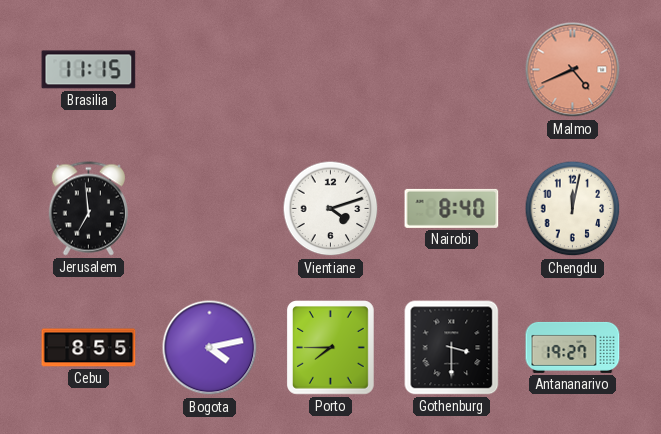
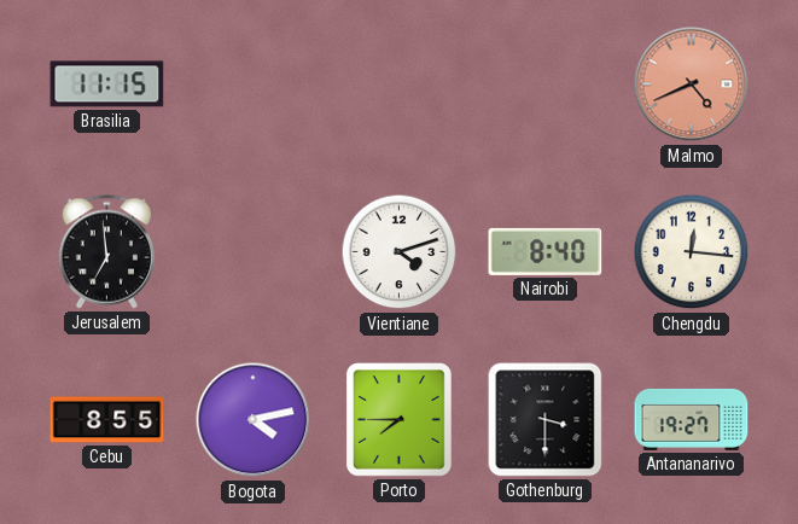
Chengdu: 12:02 -> 12:16 (692, 252)
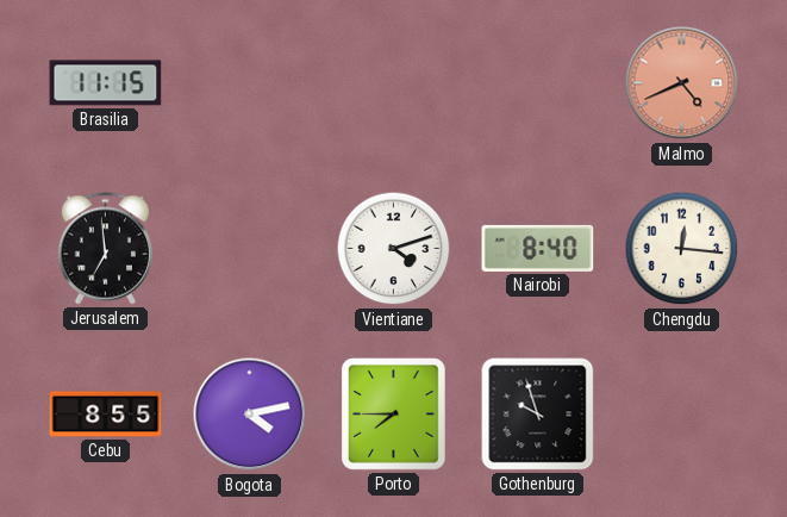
Gothenburg: 3:30 -> 9:57 (538, 415)
Antananarivo: 19:27 -> none (692, 419)
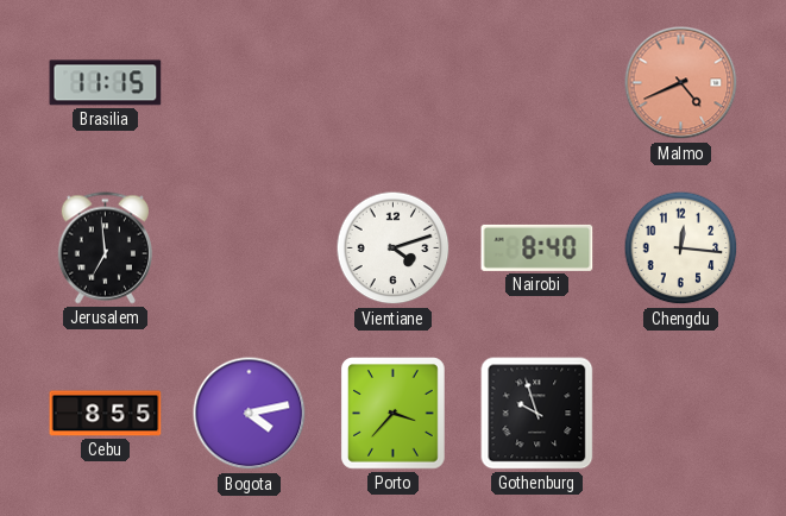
Porto: 7:45 -> 3:37 (394, 414)
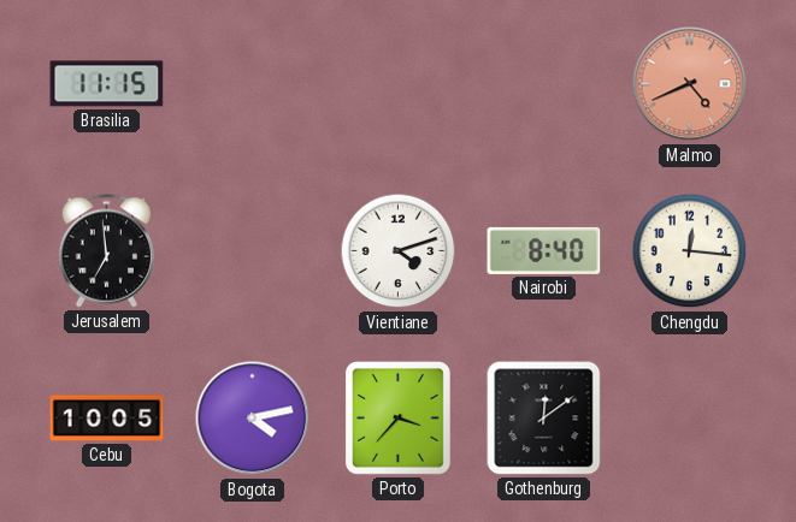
Cebu: 8:55 -> 10:05 (107, 419)
Gothenburg: 9:57 -> 12:09 (544, 419)
